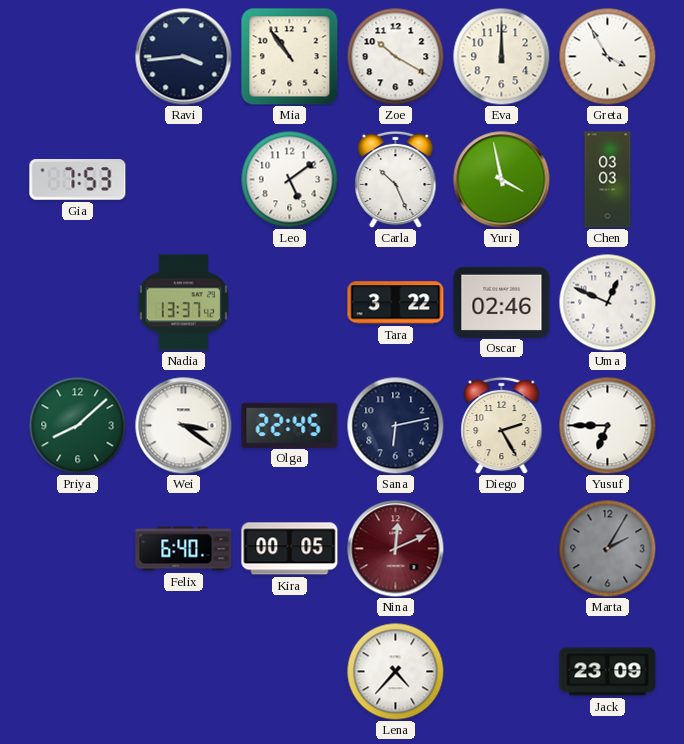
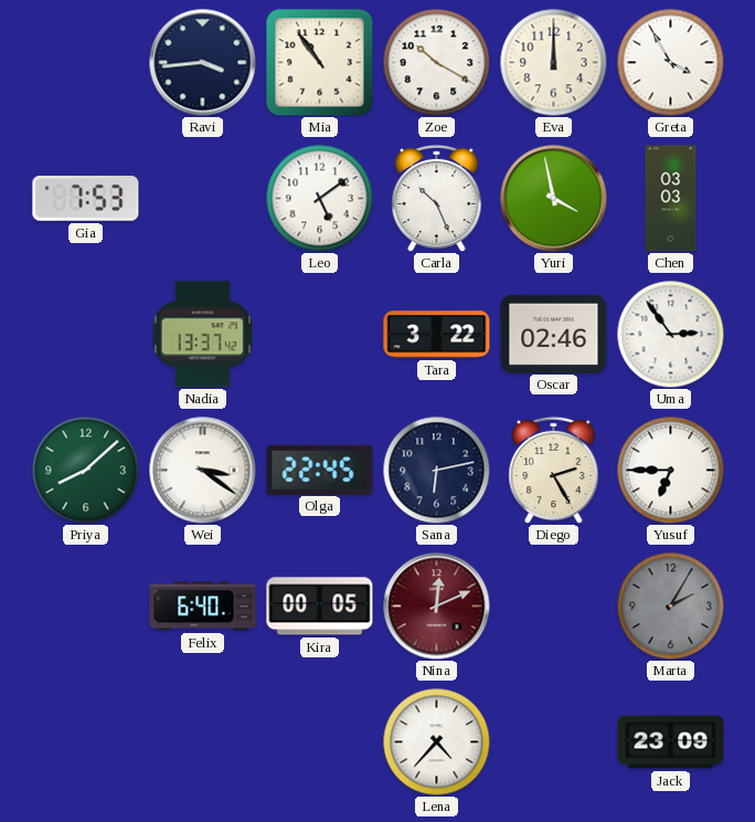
Uma: 12:49 -> 2:54 (670, 334)
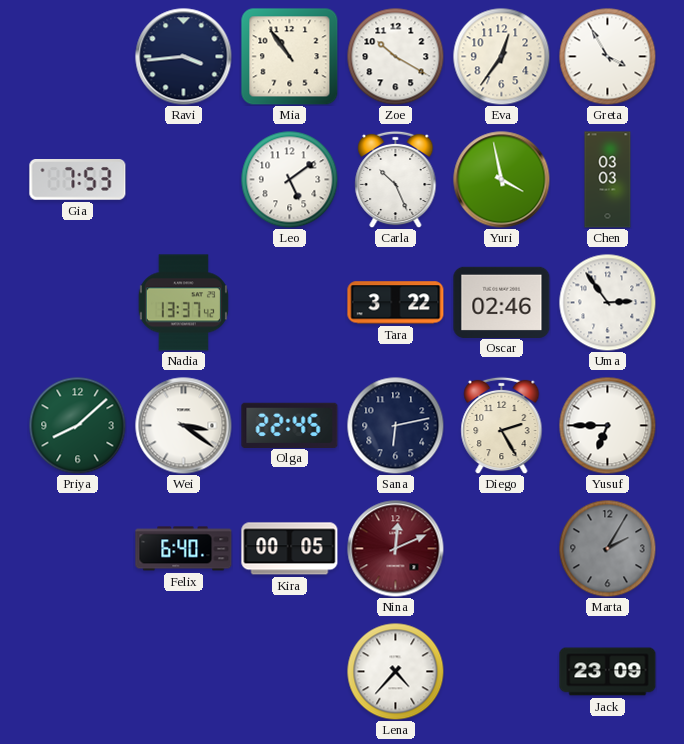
Eva: 12:00 -> 12:36 (501, 56)
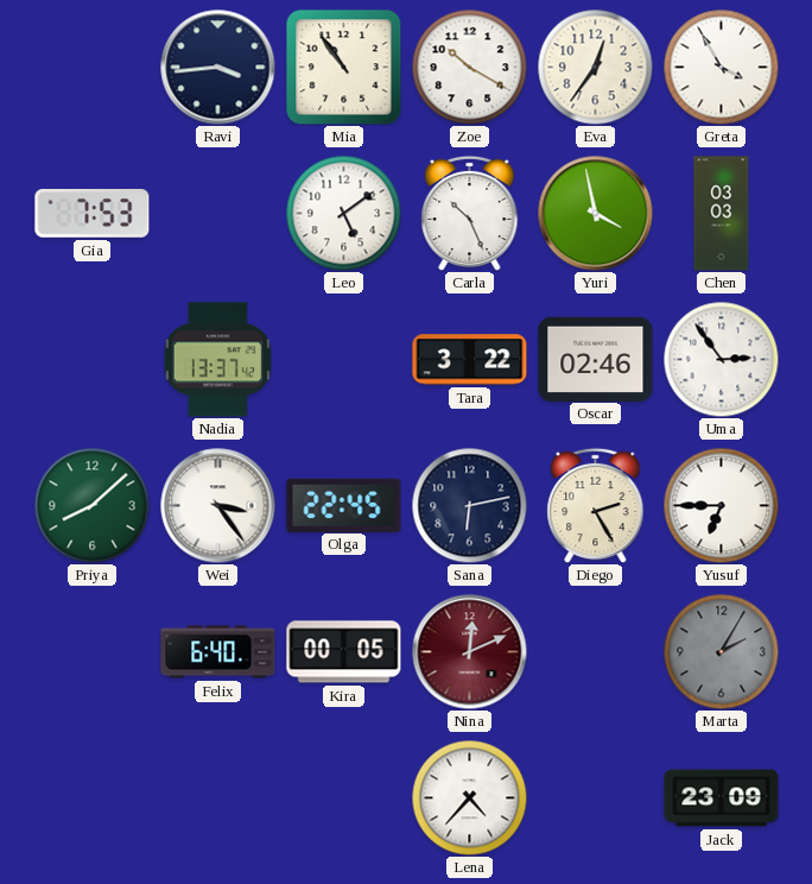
Wei: 3:21 -> 3:24 (218, 506)
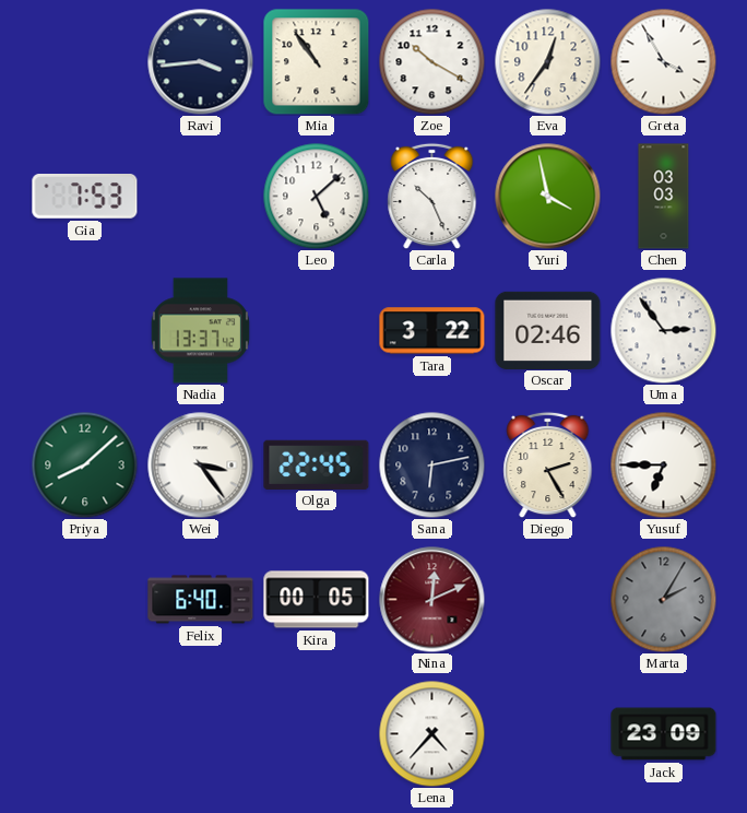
Leo: 5:09 -> 5:08 (316, 196)
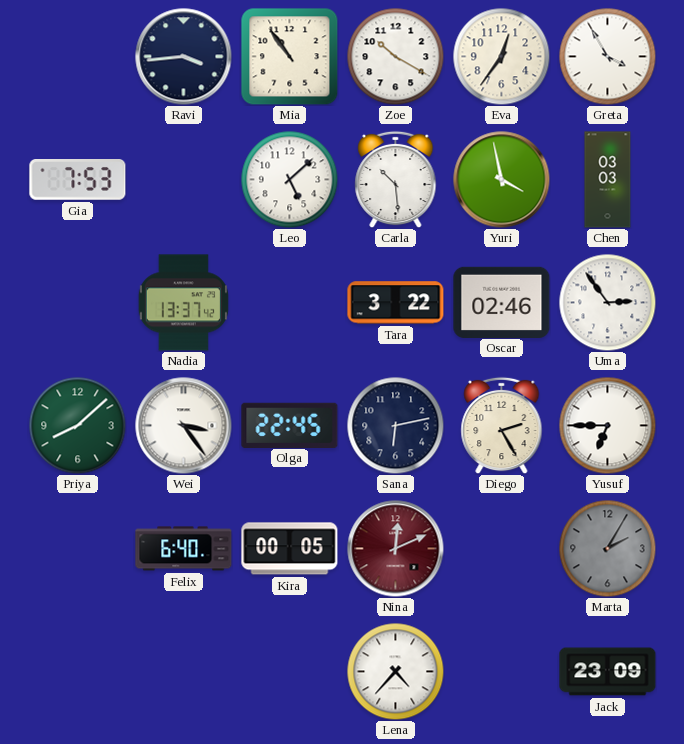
Carla: 10:26 -> 10:29 (396, 179)
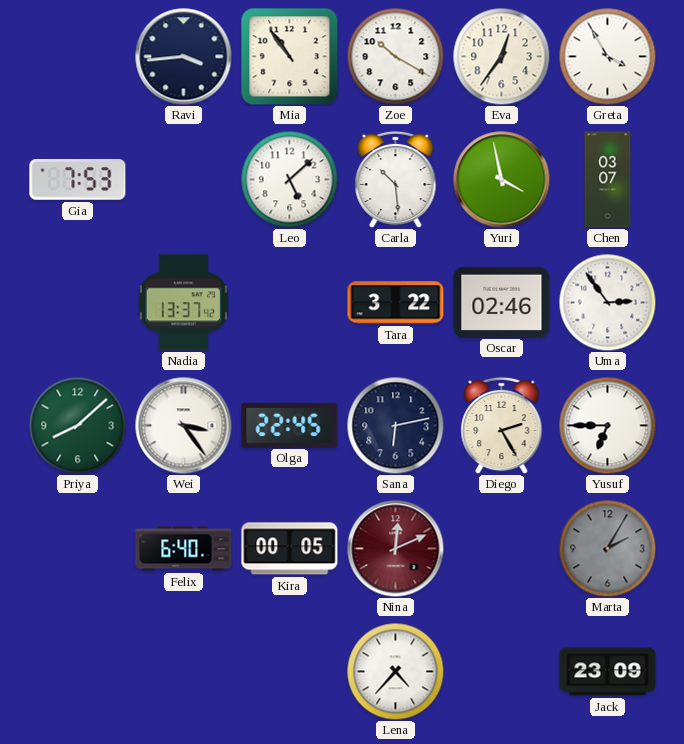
Chen: 03:03 -> 03:07 (608, 180)
